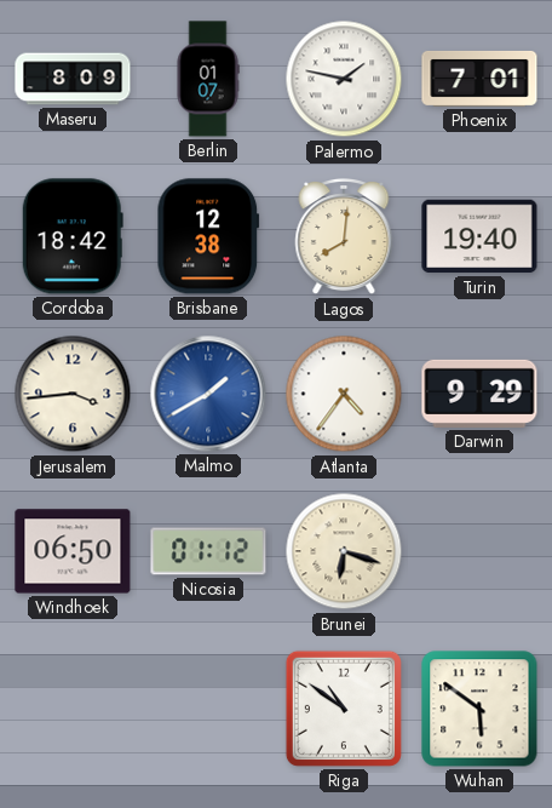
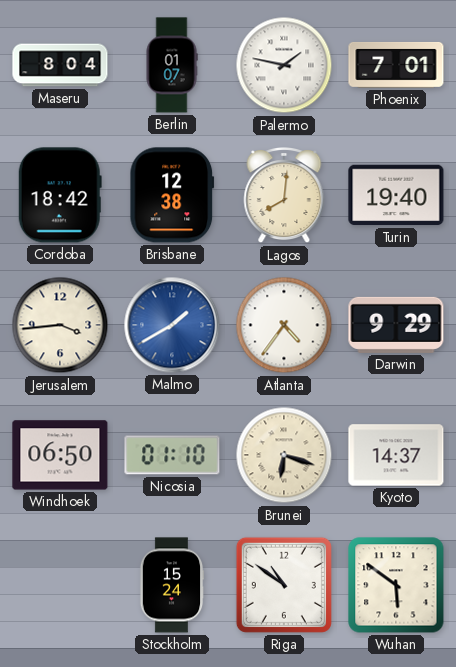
Maseru: 8:09 -> 8:04 (60, 65)
Nicosia: 01:12 -> 01:10 (172, 455)
Kyoto: none -> 14:37 (396, 455)
Stockholm: none -> 15:24 (172, 585)
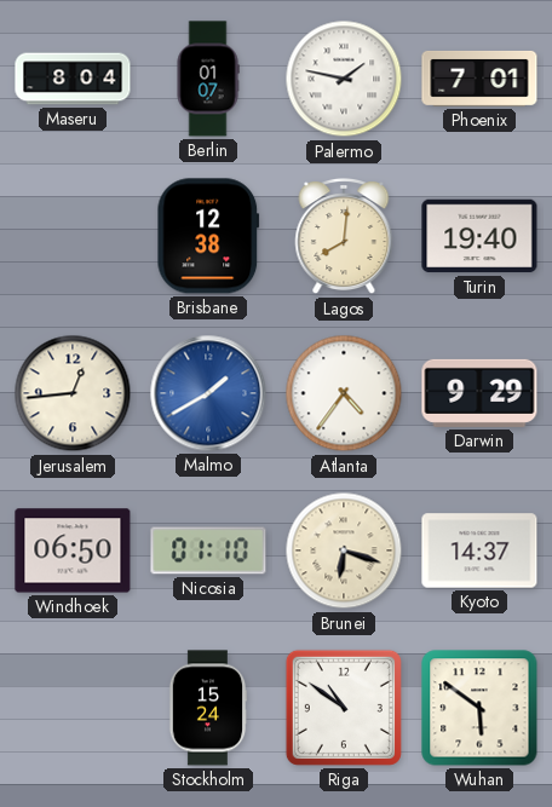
Cordoba: 18:42 -> none (60, 195)
Jerusalem: 3:44 -> 12:44 (73, 393)
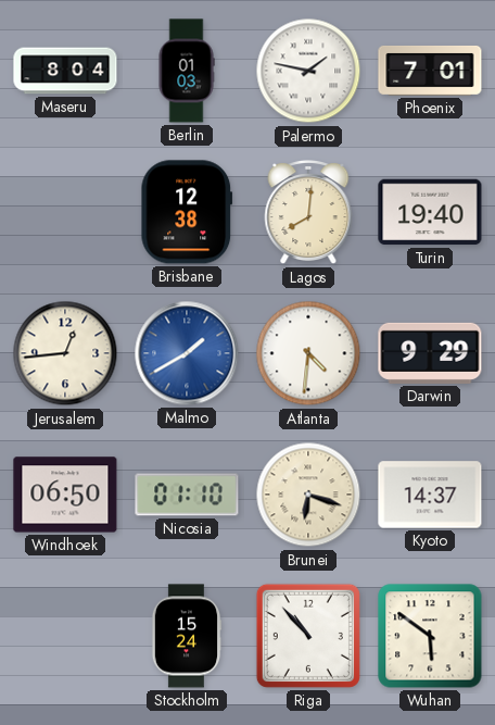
Berlin: 01:07 -> 01:03 (187, 71)
Atlanta: 4:36 -> 4:31 (308, 353)
Riga: 10:51 -> 10:53 (308, 636)
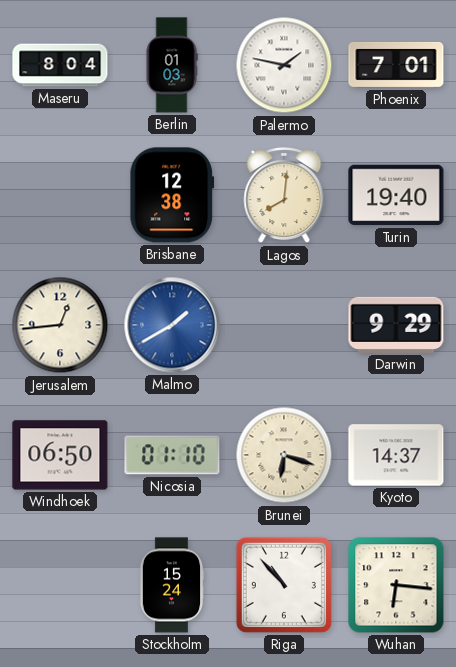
Atlanta: 4:31 -> none (308, 353)
Wuhan: 5:51 -> 6:16 (396, 585)
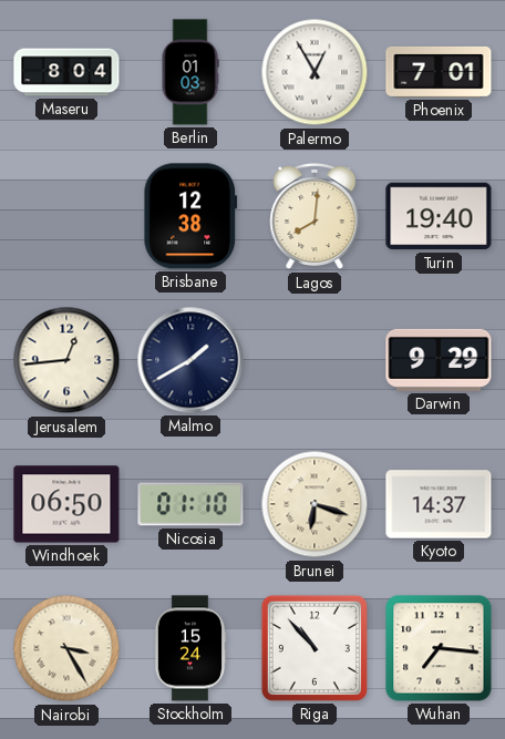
Palermo: 1:47 -> 12:55 (315, 72)
Malmo dial: blue -> navy (190, 360)
Nairobi: none -> 3:25 (66, 648)
Wuhan: 6:16 -> 7:16 (439, 648)
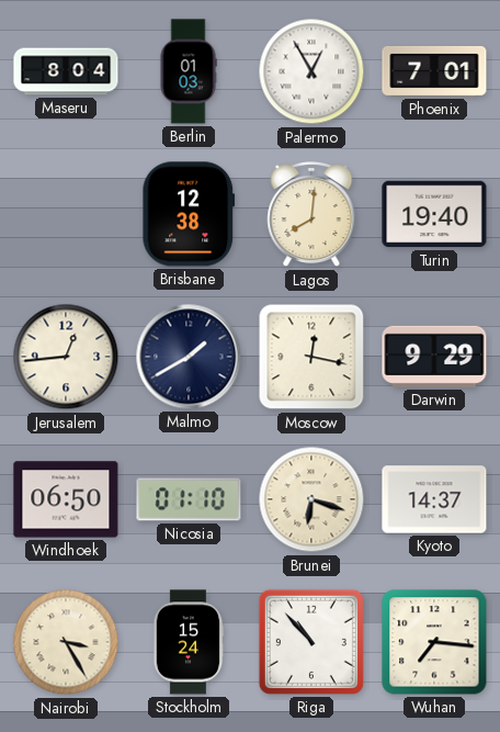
Moscow: none -> 12:17 (311, 357)
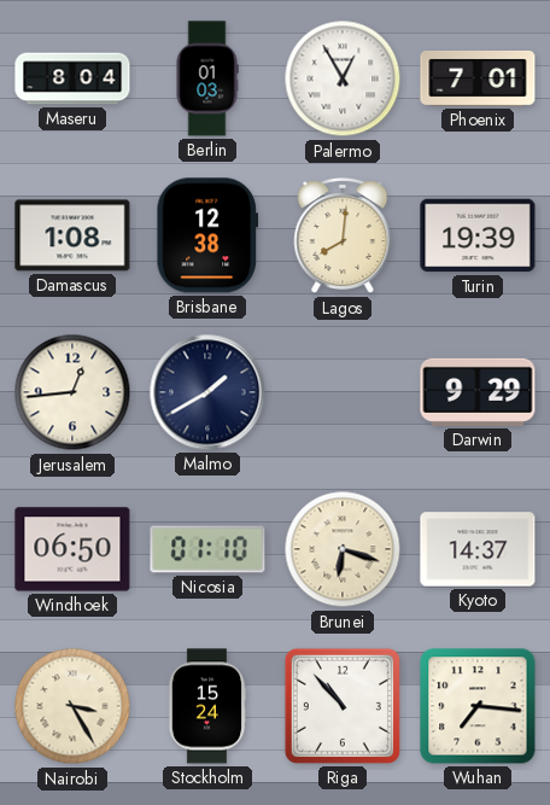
Damascus: none -> 1:08 (72, 235)
Turin: 19:40 -> 19:39 (478, 235)
Moscow: 12:17 -> none (311, 357)
